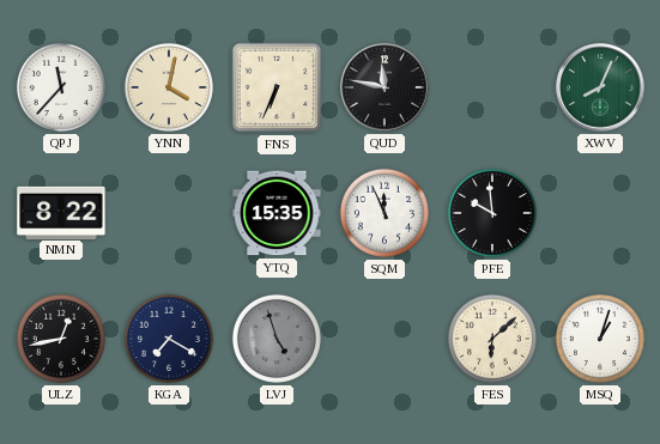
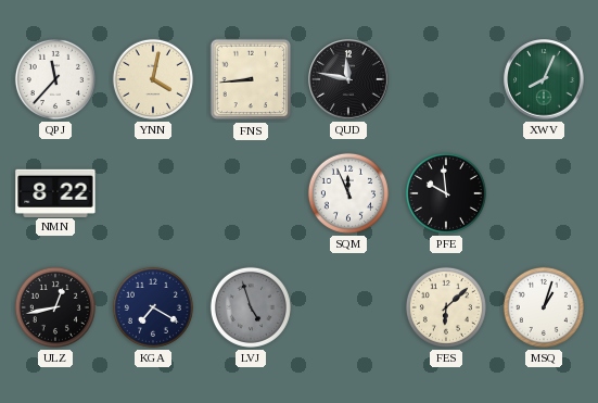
FNS: 6:34 -> 8:44 (251, 79)
YTQ: 15:35 -> none (277, 213)
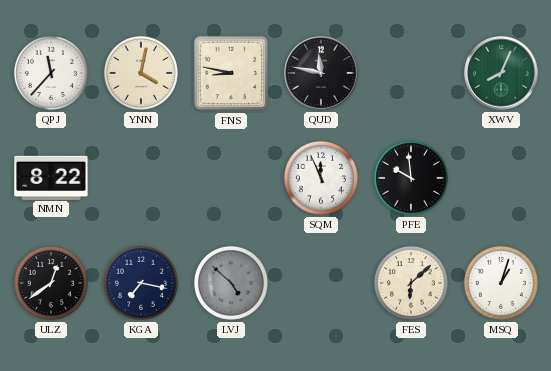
FNS: 8:44 -> 8:47 (231, 73)
ULZ: 12:43 -> 12:39 (51, 283)
KGA: 7:20 -> 7:17 (141, 283)
LVJ: 4:57 -> 4:52 (231, 283)
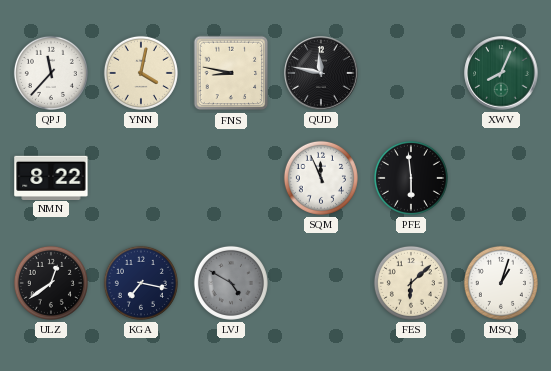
PFE: 9:59 -> 5:59 (411, 178)
LVJ: 4:52 -> 4:50 (231, 283)
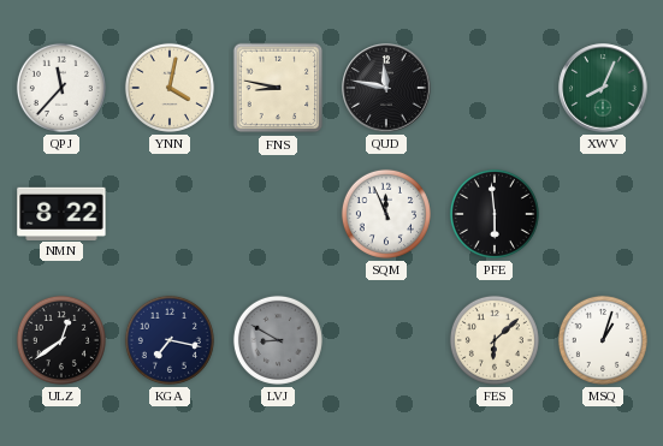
LVJ: 4:50 -> 8:50 (278, 340)
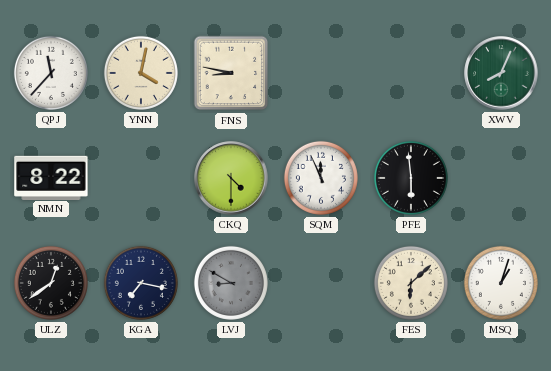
QUD: 11:47 -> none (386, 88)
CKQ: none -> 4:30 (231, 178)
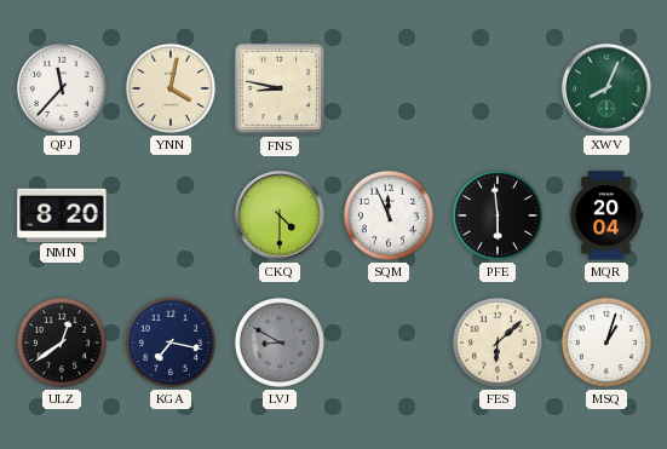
NMN: 8:22 -> 8:20 (62, 214)
MQR: none -> 20:04 (605, 215)
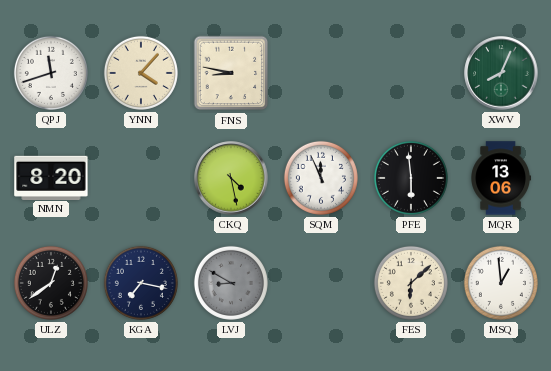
QPJ: 11:37 -> 11:42 (51, 73)
YNN: 4:02 -> 4:07 (141, 73)
CKQ: 4:30 -> 4:28 (231, 178)
MQR: 20:04 -> 13:06 (500, 178)
MSQ: 1:03 -> 12:59 (501, 283)
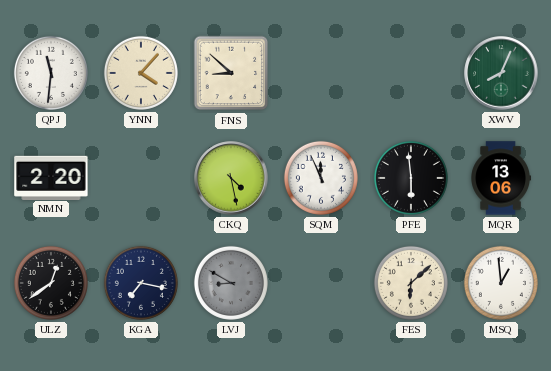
QPJ: 11:42 -> 11:31 (51, 73)
FNS: 8:47 -> 8:52 (231, 73)
NMN: 8:20 -> 2:20 (51, 177)
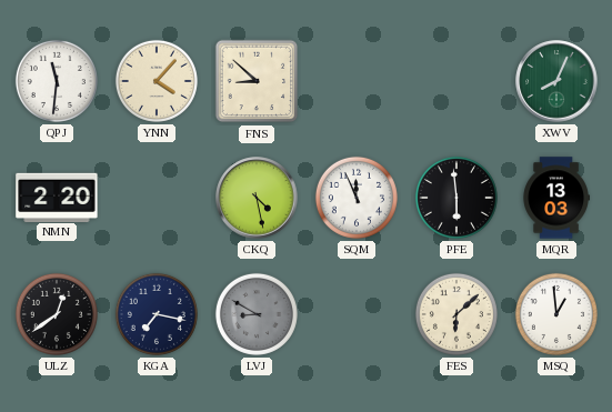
MQR: 13:06 -> 13:03 (555, 198)
